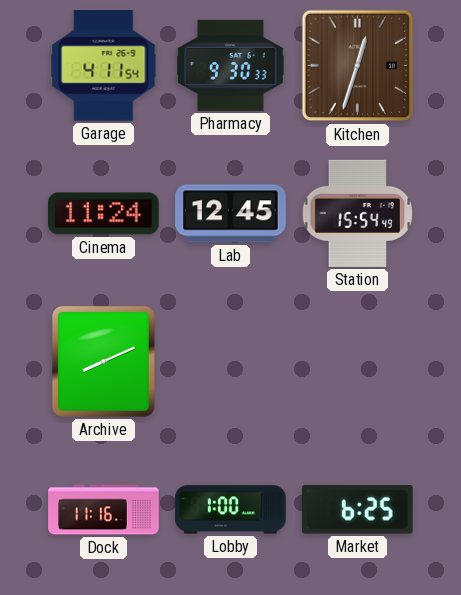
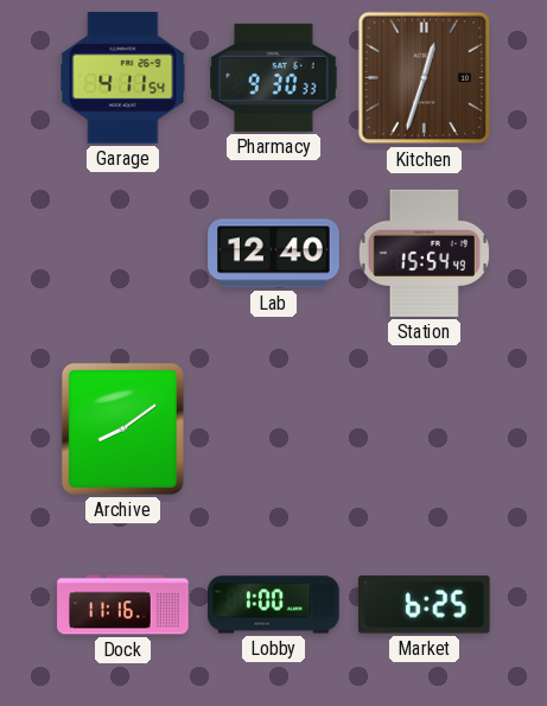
Cinema: 11:24 -> none (104, 214)
Lab: 12:45 -> 12:40 (274, 254)
Archive: 8:11 -> 8:09 (122, 428)
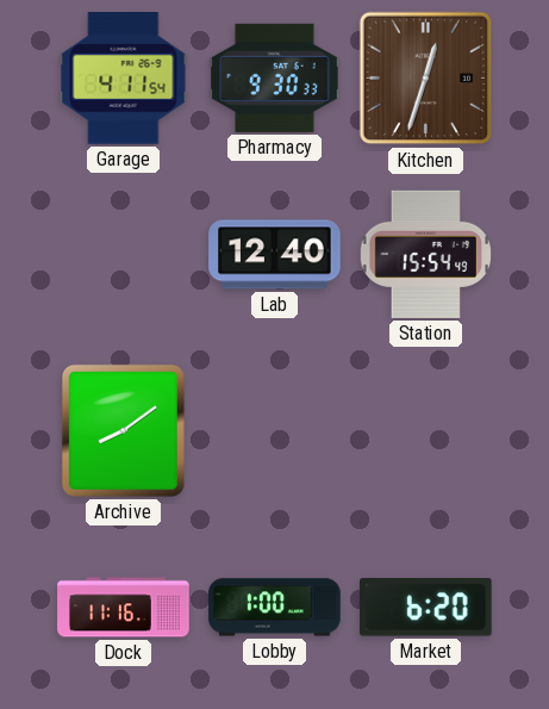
Market: 6:25 -> 6:20 (426, 608)
